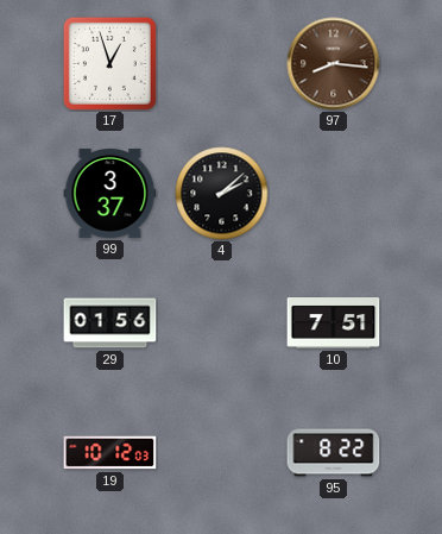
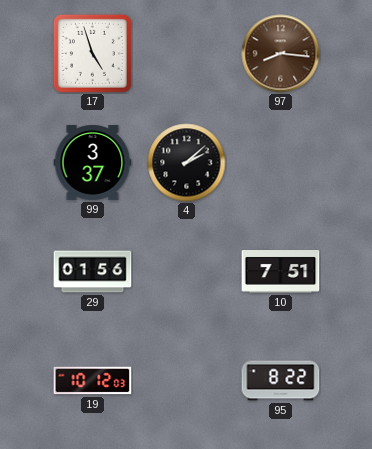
17: 12:57 -> 4:57 (92, 53)
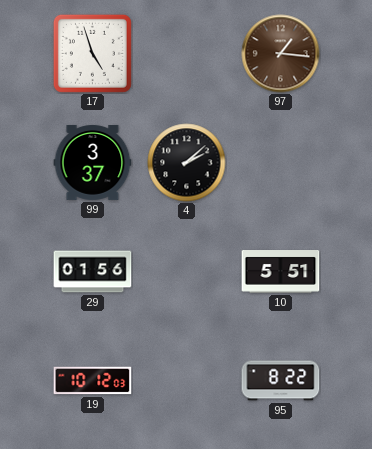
97: 8:16 -> 1:16 (281, 54)
10: 7:51 -> 5:51 (281, 272)
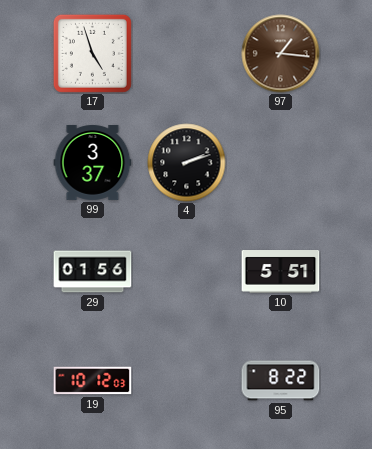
4: 2:08 -> 2:12 (187, 163)
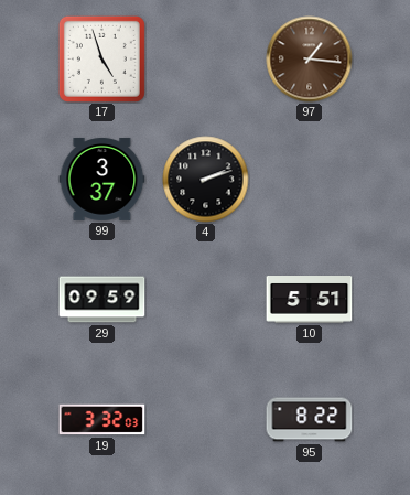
29: 01:56 -> 09:59 (102, 300)
19: 10:12 -> 3:32 (102, 420)
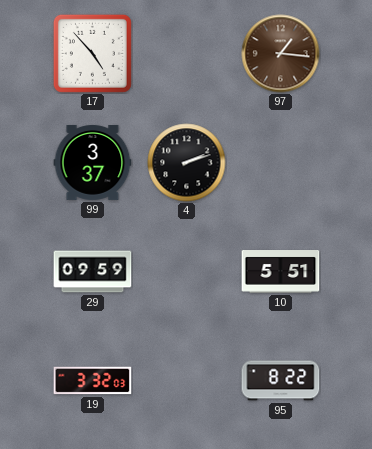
17: 4:57 -> 4:53 (92, 53)
